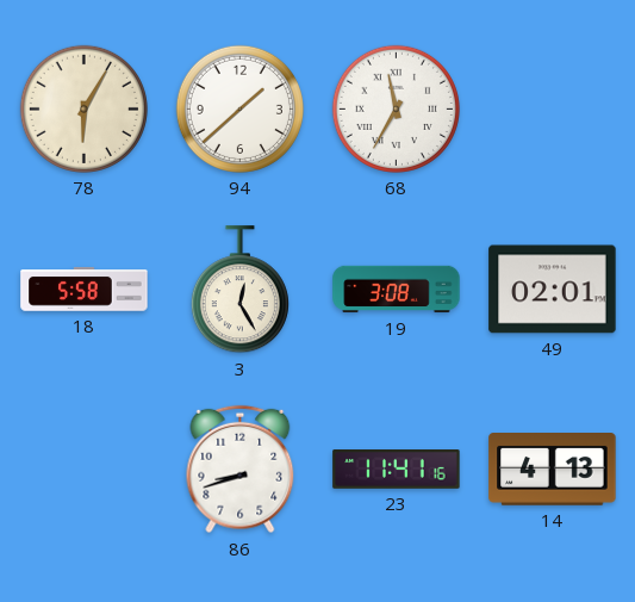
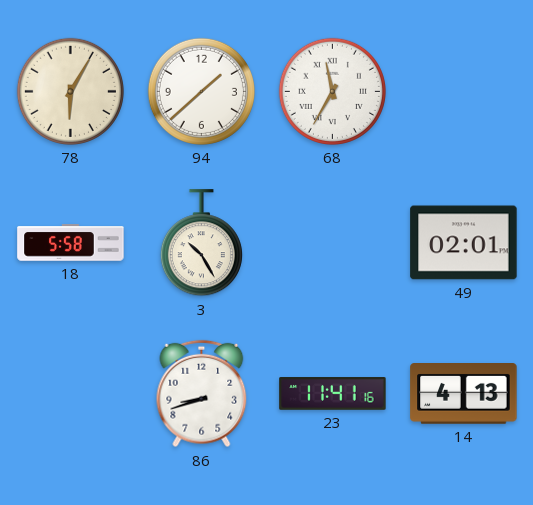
3: 12:25 -> 10:25 (201, 243)
19: 3:08 -> none (397, 290)
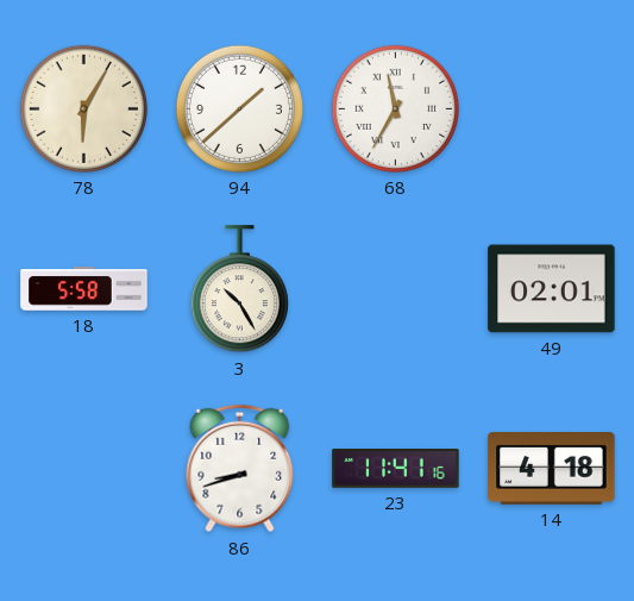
14: 4:13 -> 4:18 (552, 469)
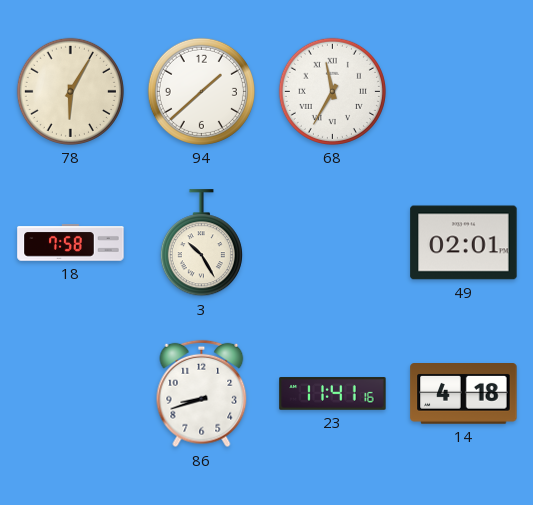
18: 5:58 -> 7:58 (71, 243)
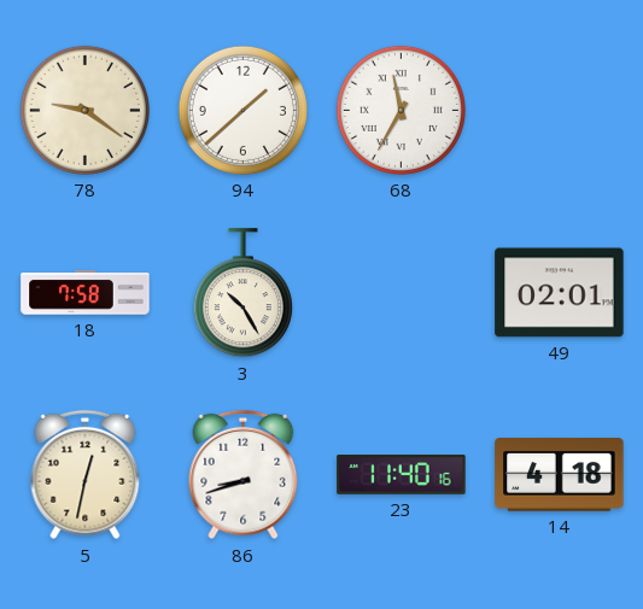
78: 6:05 -> 9:21 (84, 110)
5: none -> 12:32 (86, 475)
23: 11:41 -> 11:40 (402, 475)
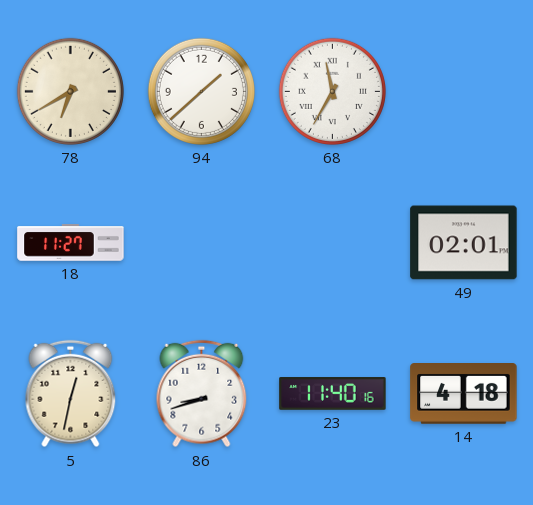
78: 9:21 -> 6:40 (70, 91)
18: 7:58 -> 11:27 (71, 243)
3: 10:25 -> none (242, 293)
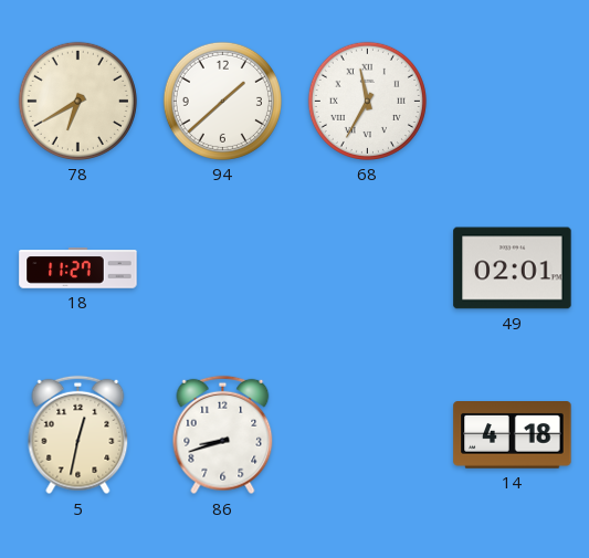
23: 11:40 -> none (333, 394)
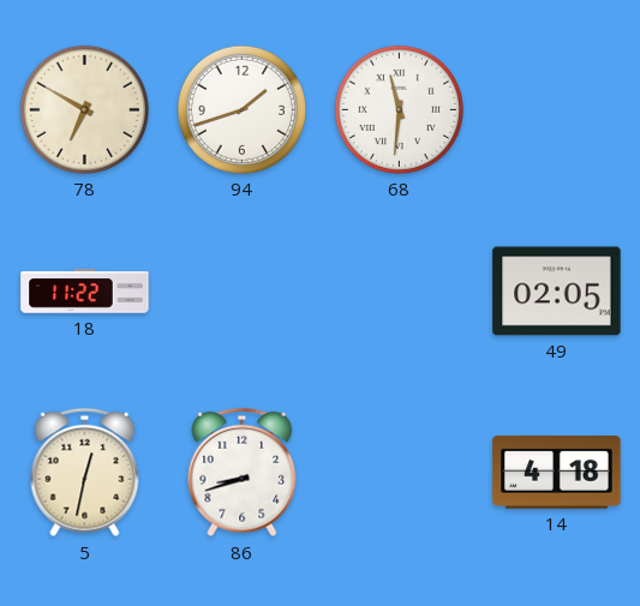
78: 6:40 -> 6:50 (84, 109)
94: 1:38 -> 1:42 (241, 109)
68: 11:35 -> 11:31 (399, 109)
18: 11:27 -> 11:22 (85, 292)
49: 02:01 -> 02:05 (557, 292)
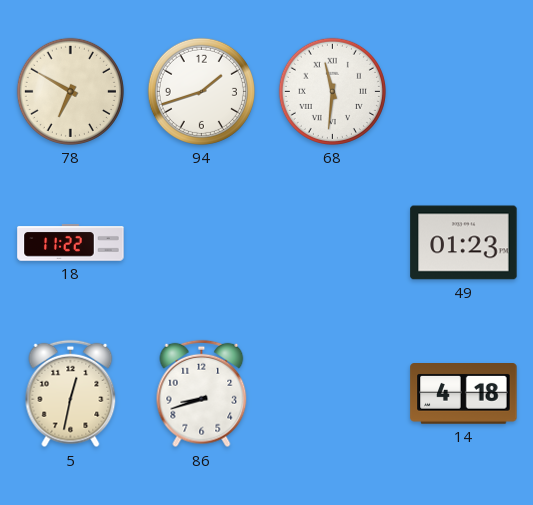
49: 02:05 -> 01:23 (464, 243)
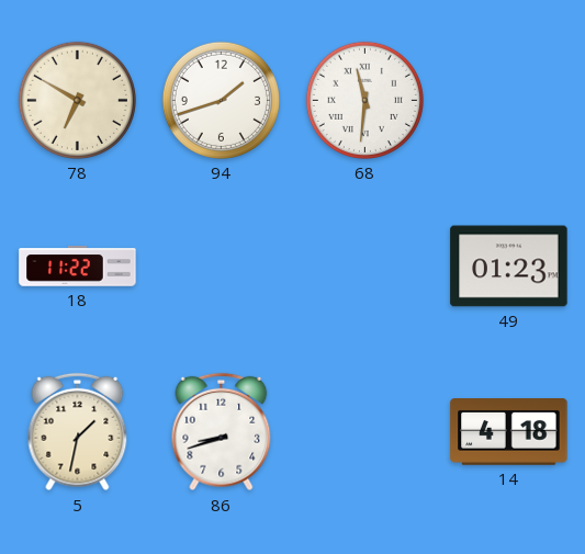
5: 12:32 -> 1:32 (78, 432)
